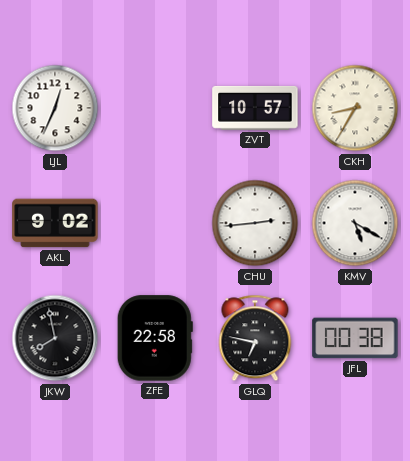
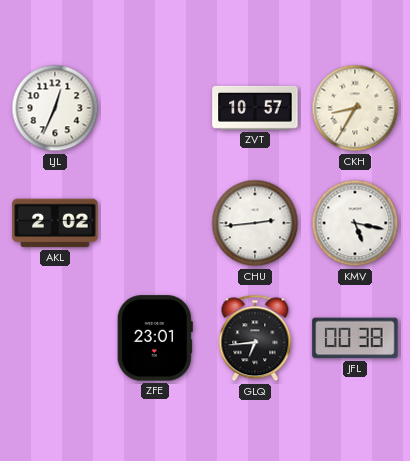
AKL: 9:02 -> 2:02 (55, 223)
KMV: 5:20 -> 5:17 (355, 223)
JKW: 7:58 -> none (55, 338)
ZFE: 22:58 -> 23:01 (155, 338)
GLQ: 6:47 -> 6:44 (255, 338)
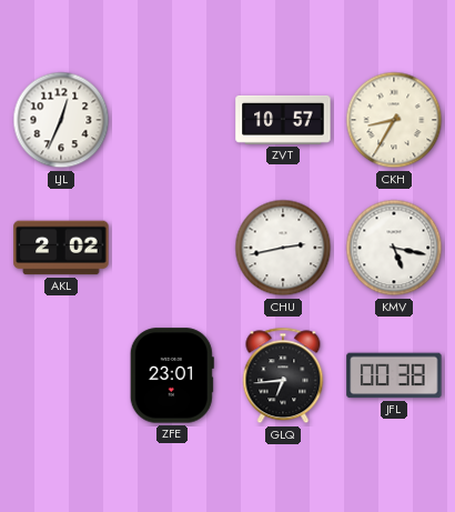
CHU: 2:44 -> 2:43 (283, 248)
